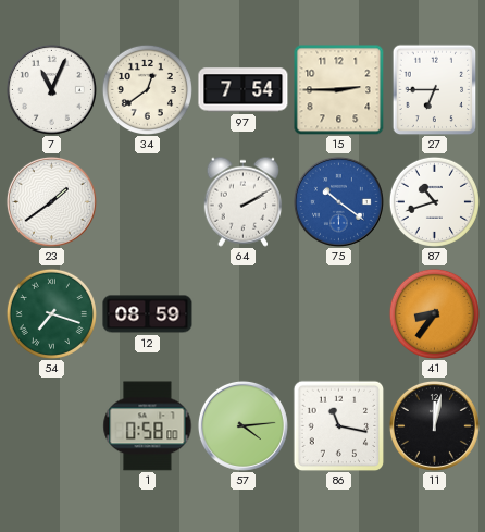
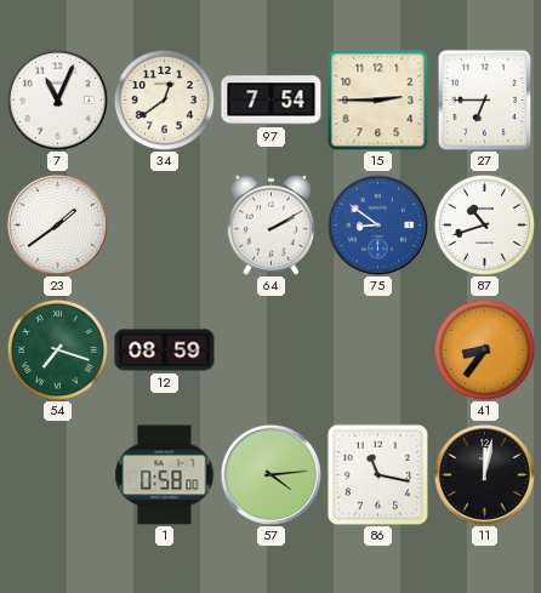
75: 10:21 -> 8:51 (377, 224)
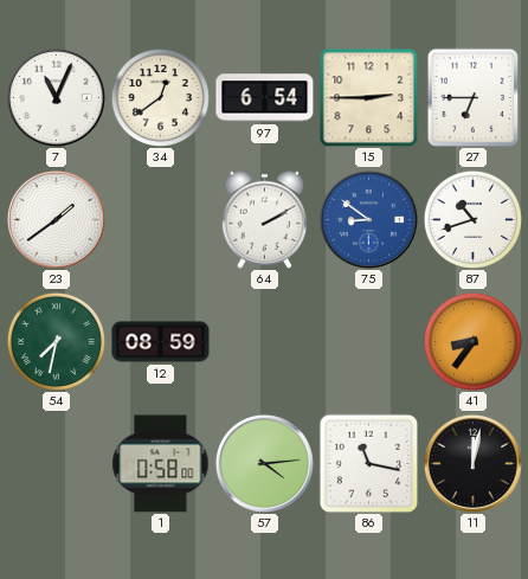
97: 7:54 -> 6:54 (265, 98)
54: 7:18 -> 7:32 (56, 341)
